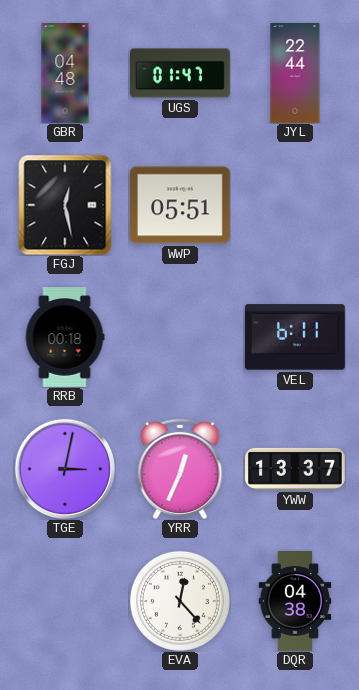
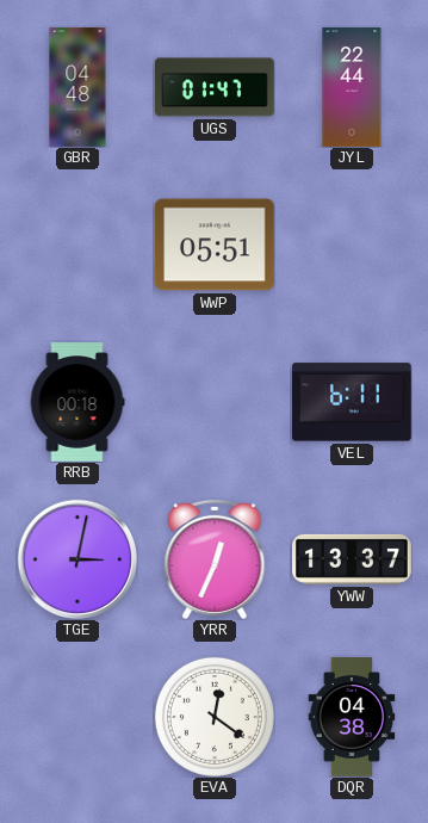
FGJ: 12:28 -> none (65, 205)
EVA: 12:23 -> 12:21 (215, 717)
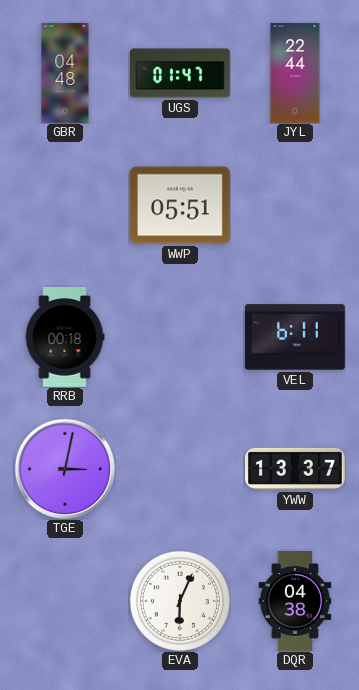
YRR: 12:34 -> none (215, 559)
EVA: 12:21 -> 6:04 (180, 601)
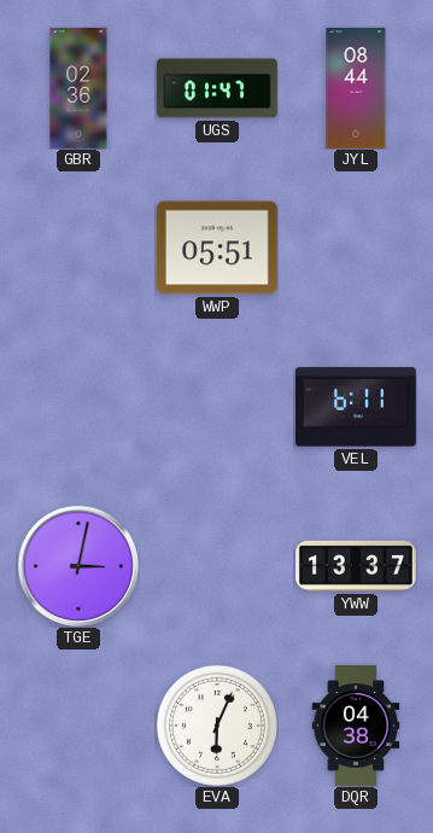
GBR: 04:48 -> 02:36 (78, 88)
JYL: 22:44 -> 08:44 (356, 88)
RRB: 00:18 -> none (65, 338)
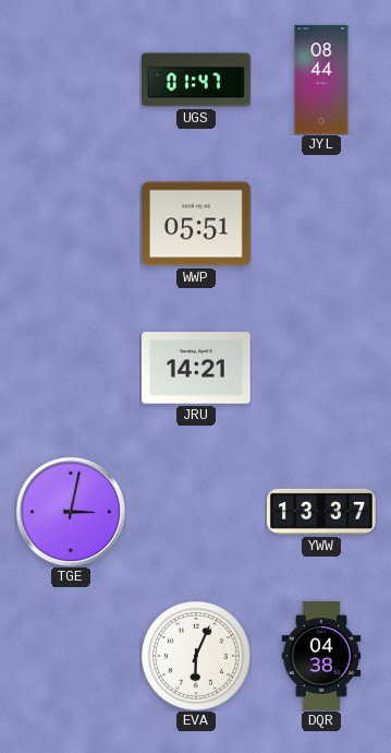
GBR: 02:36 -> none (78, 88)
JRU: none -> 14:21 (197, 368)
VEL: 6:11 -> none (357, 407)
